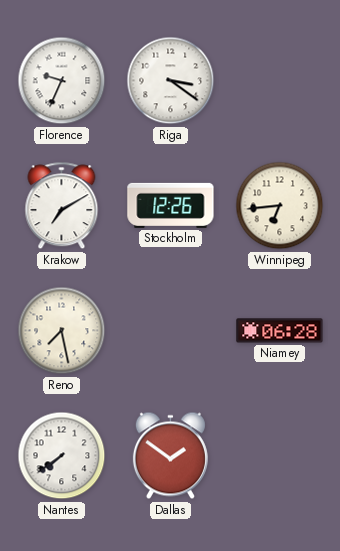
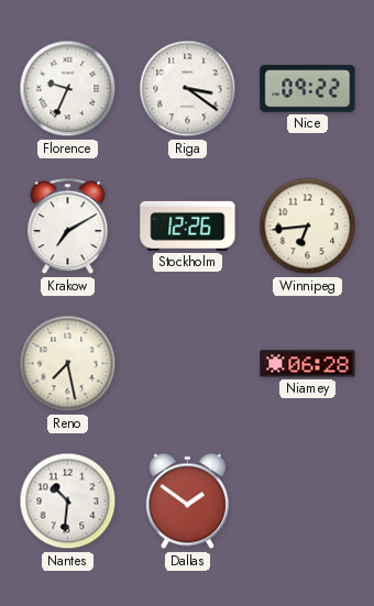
Nice: none -> 09:22 (308, 88)
Nantes: 7:39 -> 10:31 (68, 502)
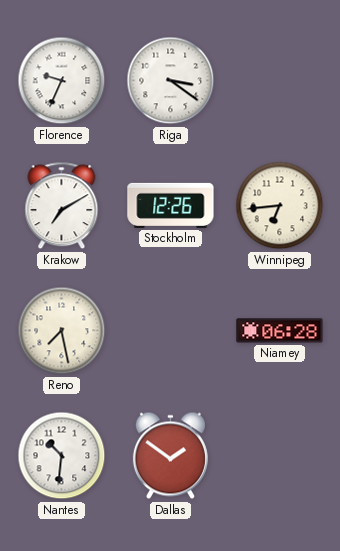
Nice: 09:22 -> none (308, 88)
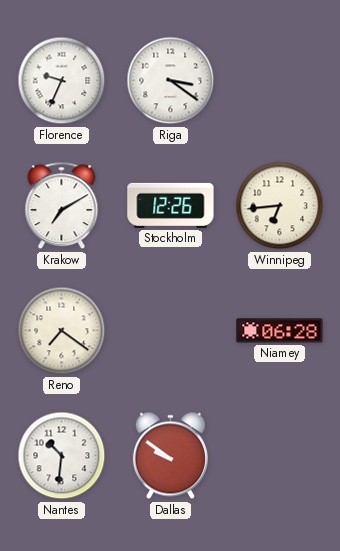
Reno: 7:28 -> 7:21 (62, 331)
Dallas: 1:51 -> 9:51 (170, 456)
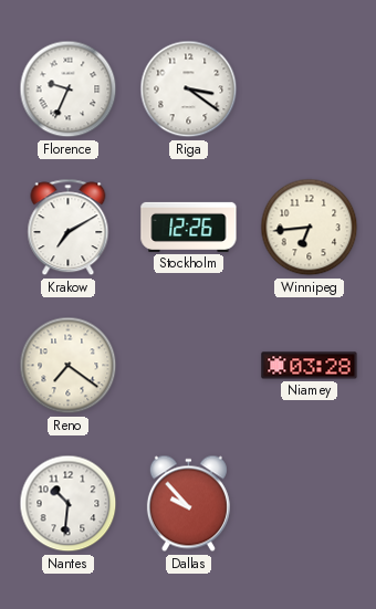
Niamey: 06:28 -> 03:28 (310, 366)
Dallas: 9:51 -> 9:53 (188, 504)
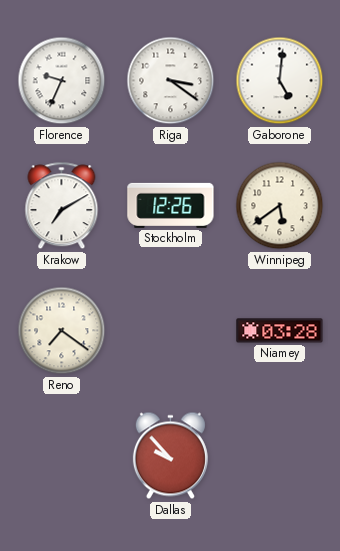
Gaborone: none -> 5:01 (280, 81)
Winnipeg: 6:44 -> 5:39 (280, 206)
Nantes: 10:31 -> none (69, 504)
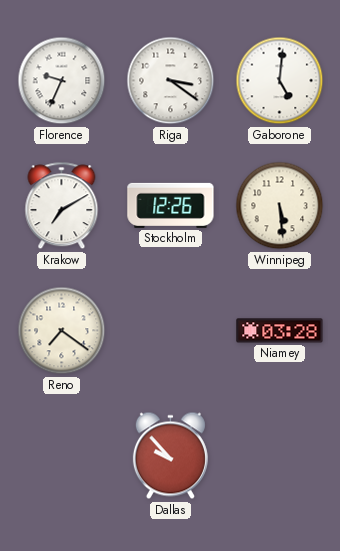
Winnipeg: 5:39 -> 5:29 (280, 206)
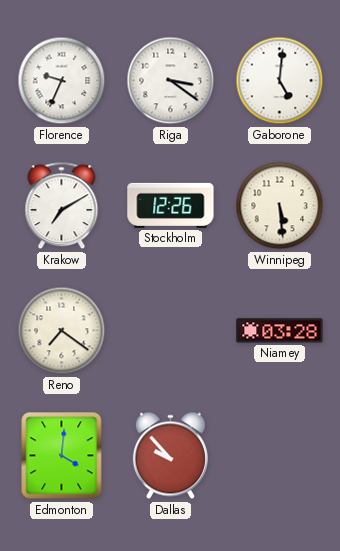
Edmonton: none -> 4:01 (62, 456)
